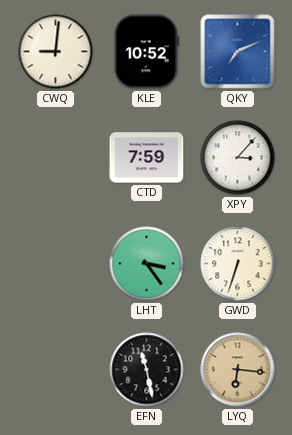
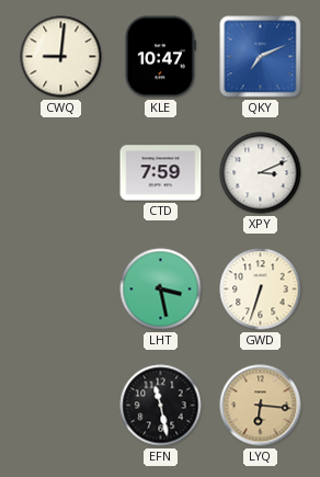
KLE: 10:52 -> 10:47 (160, 57)
XPY: 3:07 -> 3:11 (261, 173)
LHT: 3:24 -> 3:28 (161, 289)
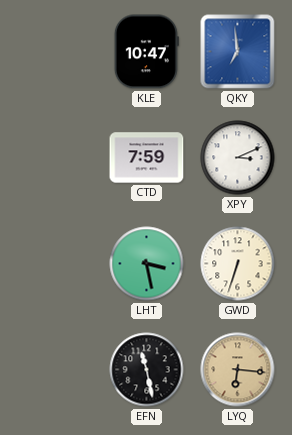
CWQ: 9:01 -> none (61, 57)
QKY: 7:11 -> 6:59 (238, 52)
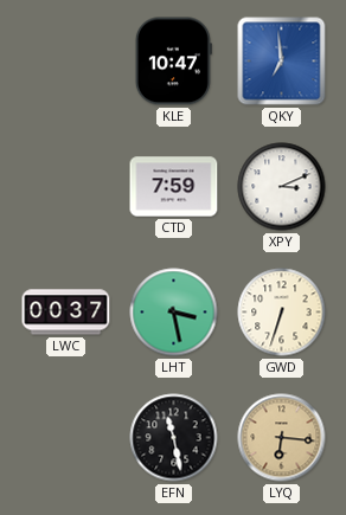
LWC: none -> 00:37 (66, 313)
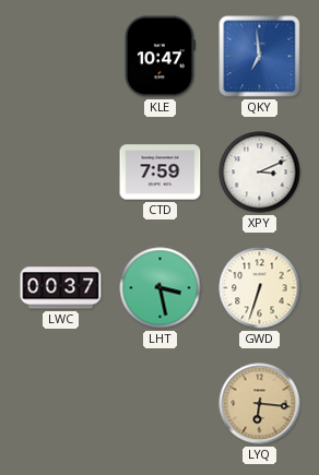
EFN: 11:28 -> none (174, 438)
